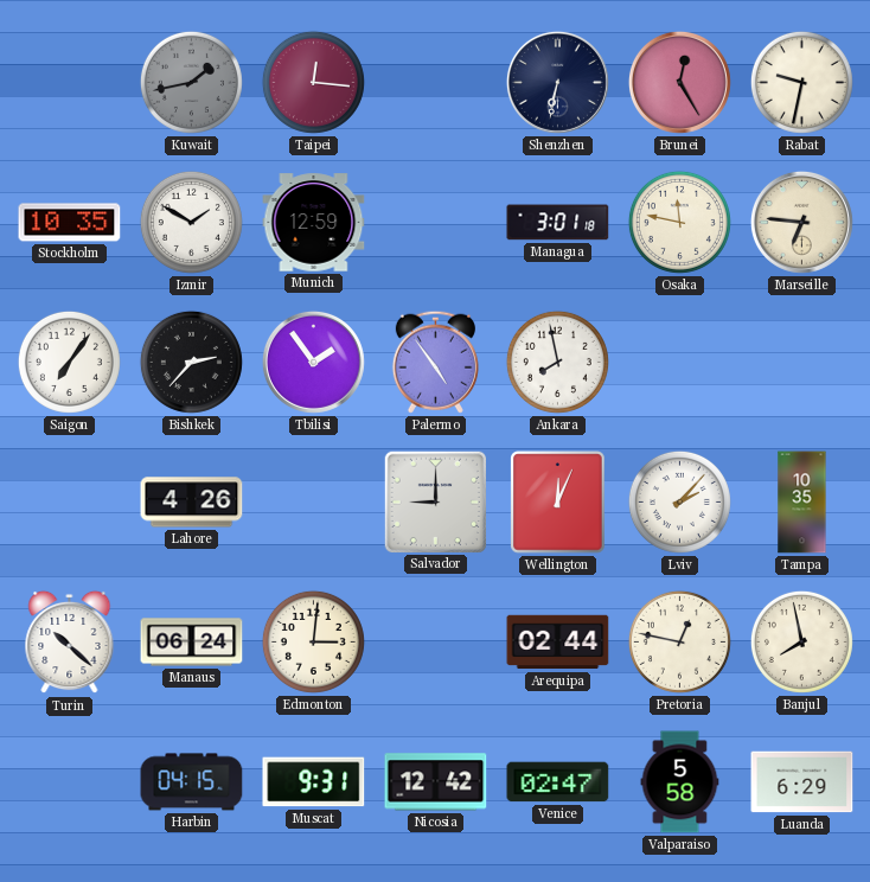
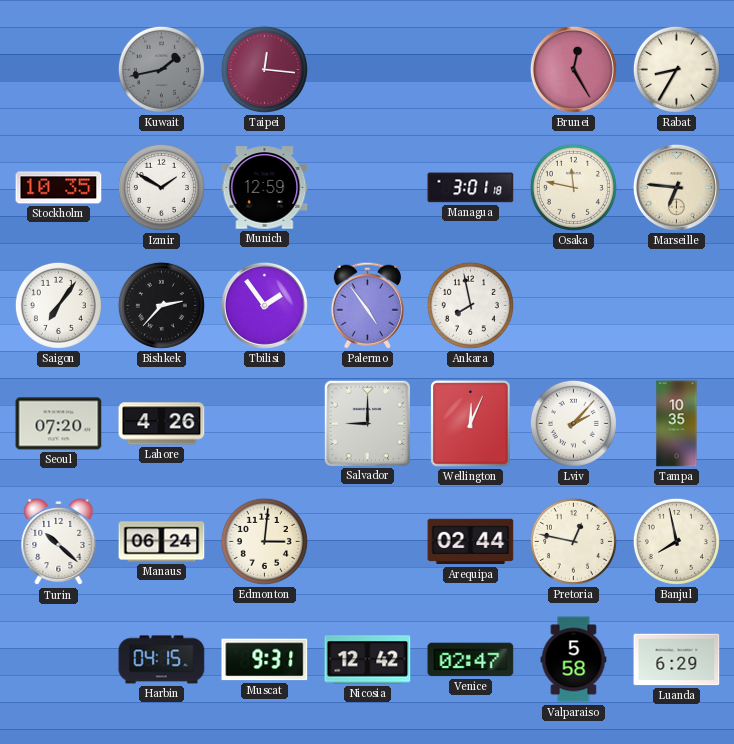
Shenzhen: 6:32 -> none (557, 82)
Rabat: 9:32 -> 8:35 (676, 69)
Seoul: none -> 07:20 (59, 424)
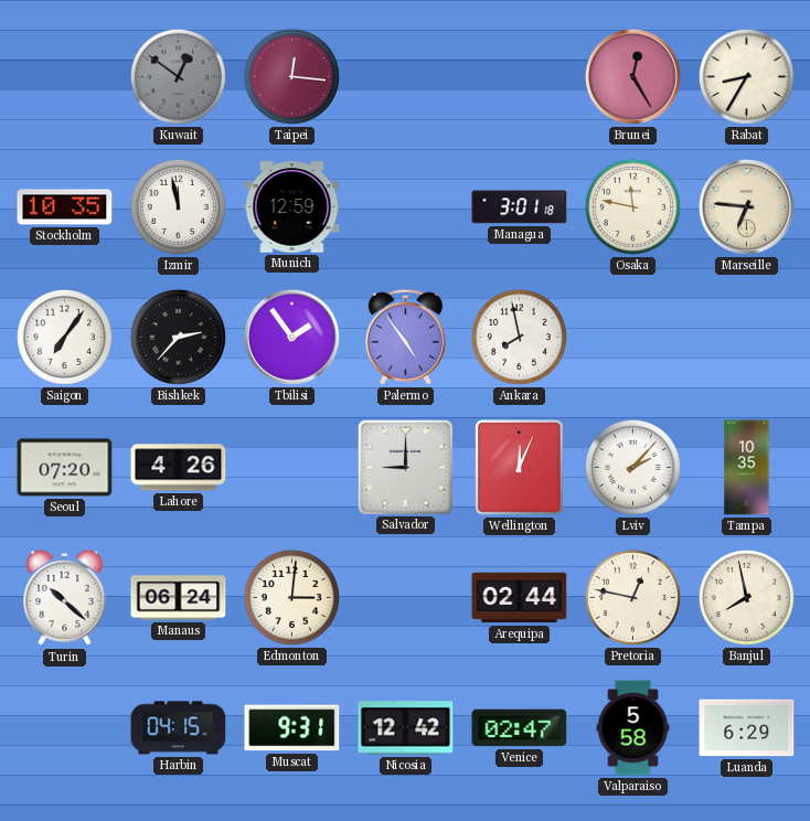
Kuwait: 1:43 -> 12:51 (178, 76)
Izmir: 1:50 -> 11:58 (178, 206)
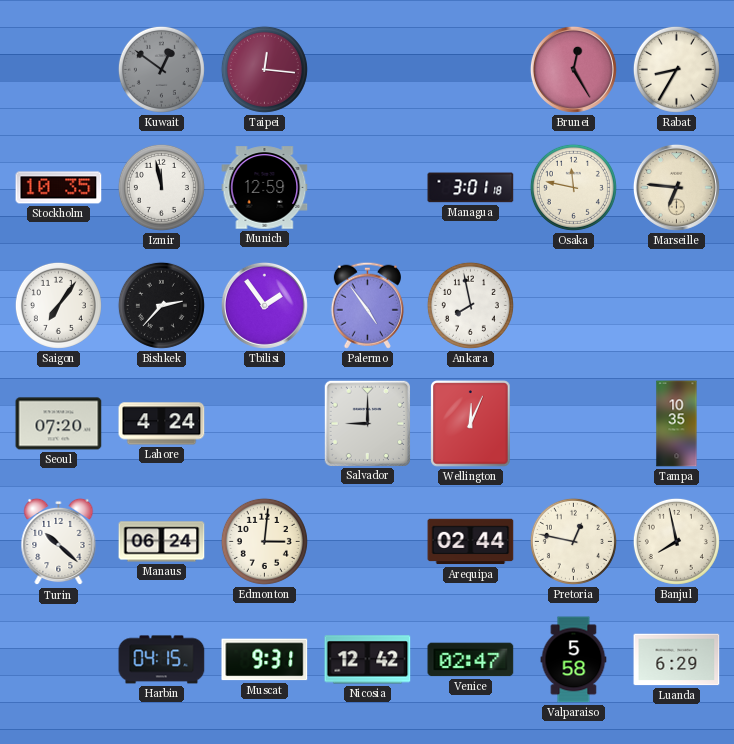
Lahore: 4:26 -> 4:24 (162, 424)
Lviv: 2:07 -> none (632, 467)
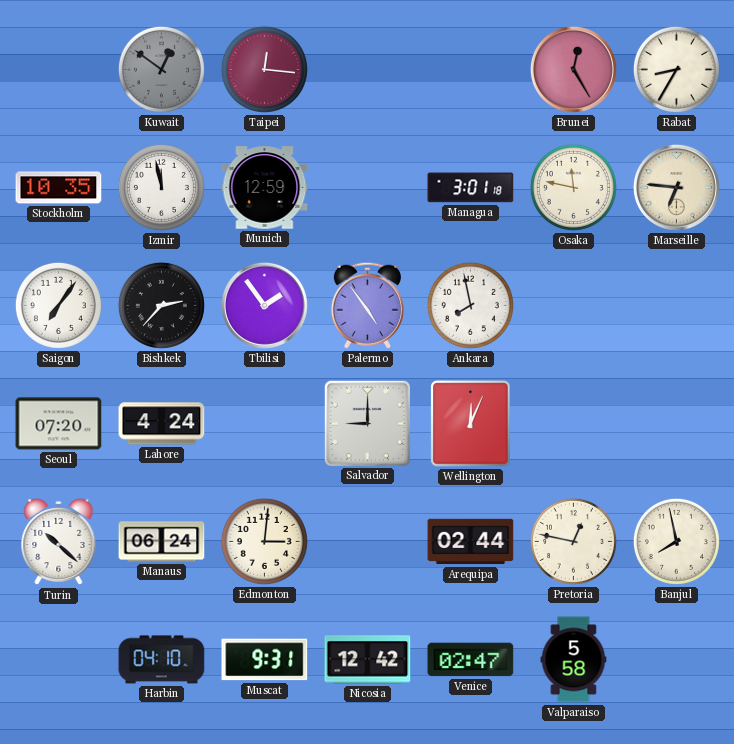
Tampa: 10:35 -> none (677, 424)
Harbin: 04:15 -> 04:10 (162, 660)
Luanda: 6:29 -> none (677, 660)
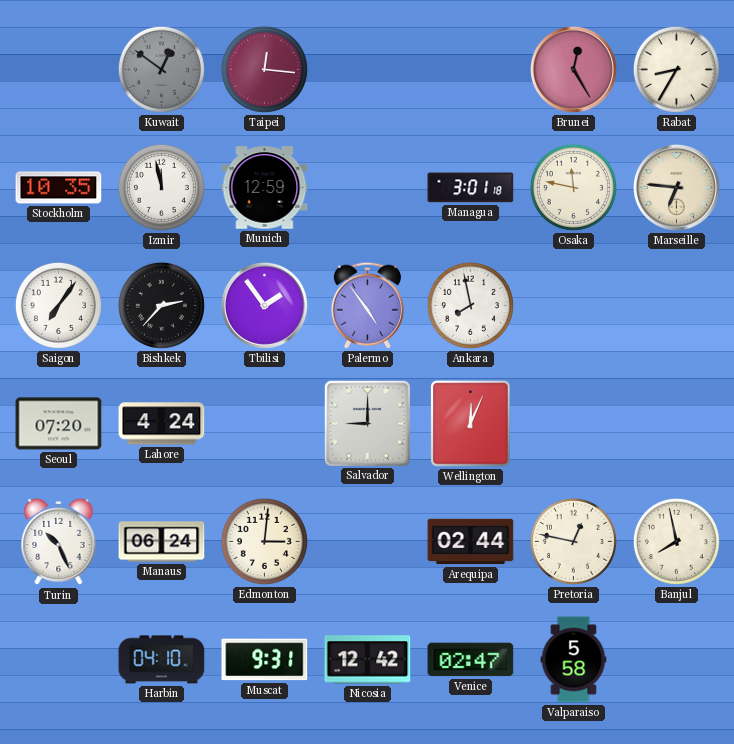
Turin: 10:22 -> 10:26 (59, 542)
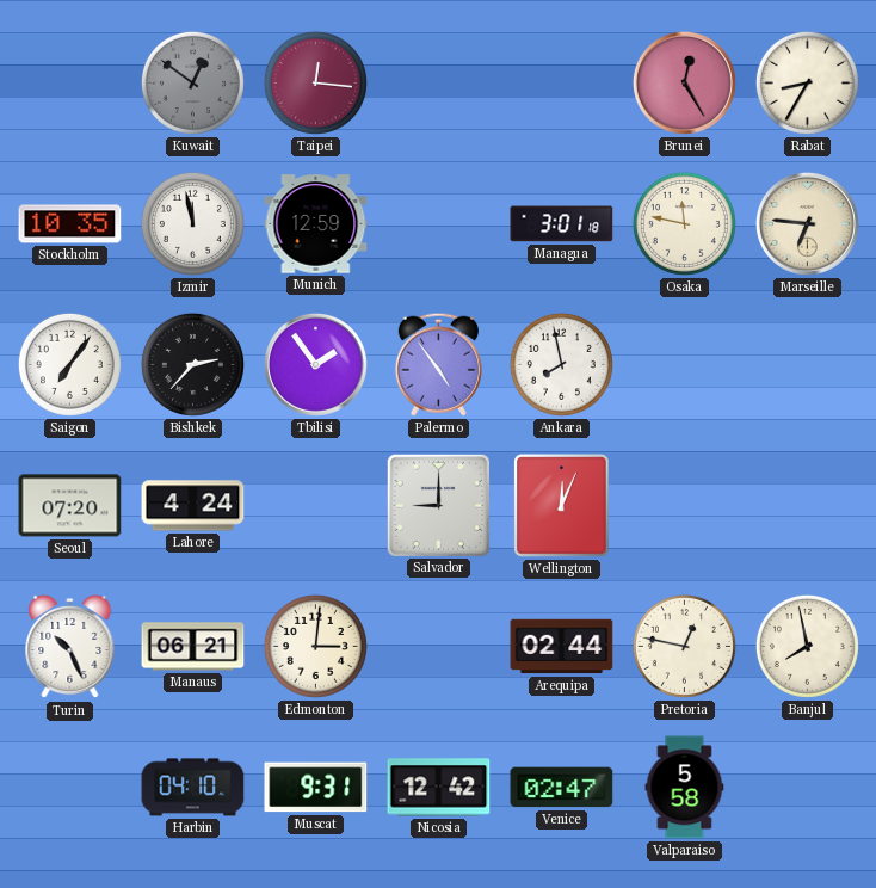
Manaus: 06:24 -> 06:21 (193, 647)
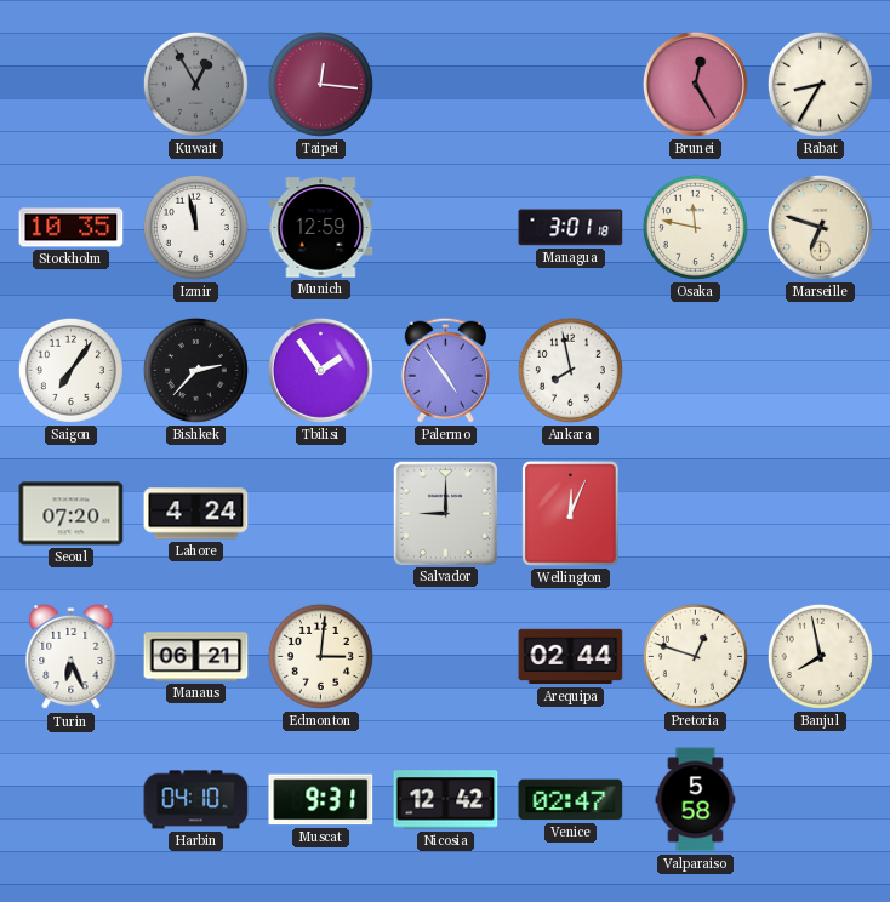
Kuwait: 12:51 -> 12:55 (195, 84)
Marseille: 6:46 -> 6:48 (820, 227)
Turin: 10:26 -> 6:26 (72, 657)
Pretoria: 12:47 -> 12:48 (695, 656)
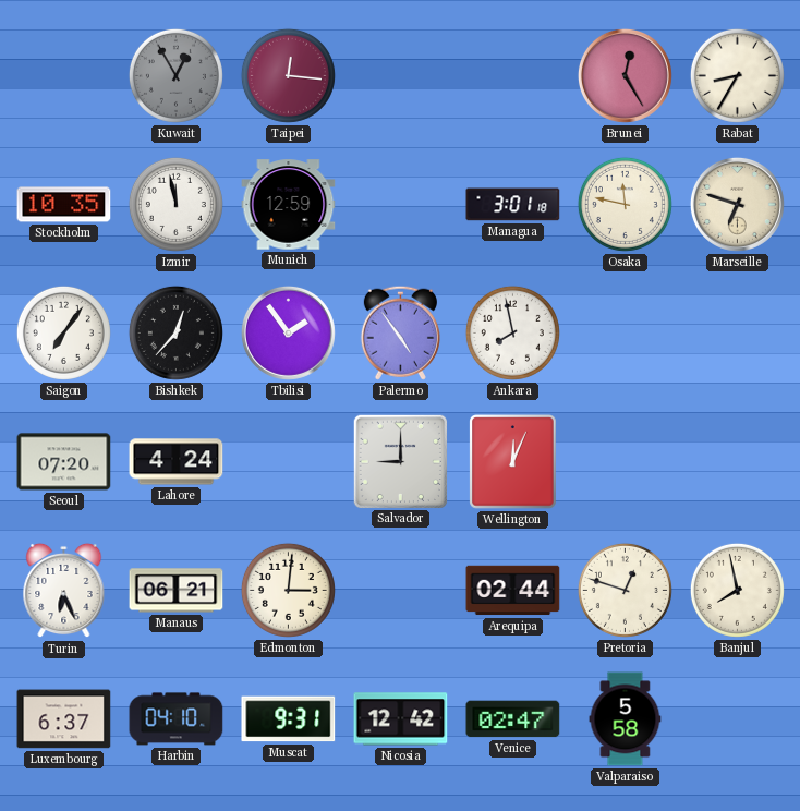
Bishkek: 2:37 -> 12:37 (175, 332)
Luxembourg: none -> 6:37 (64, 719)
